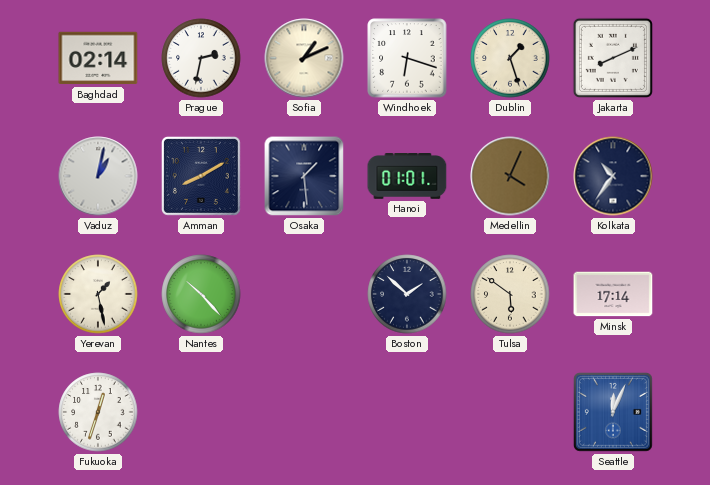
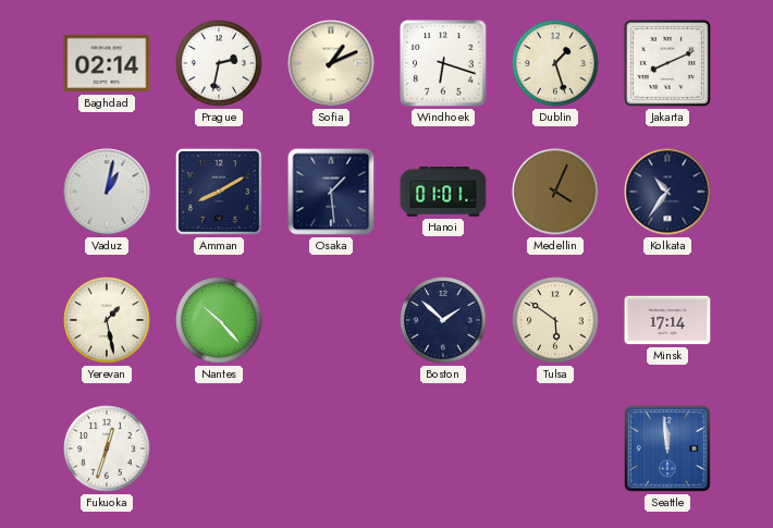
Seattle: 12:04 -> 11:59 (667, 449)
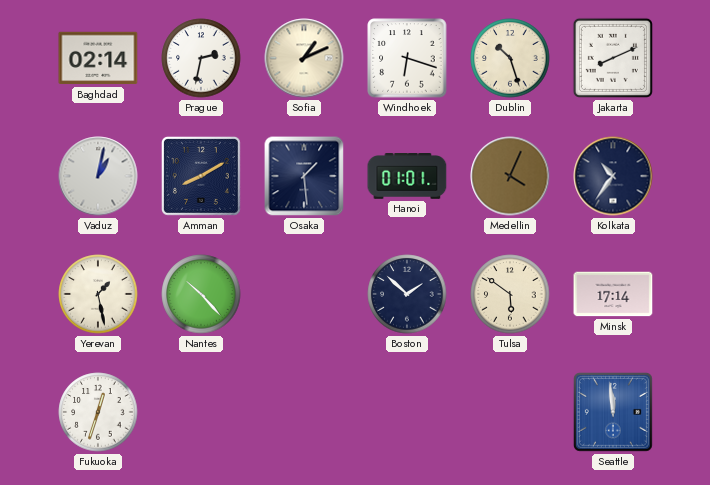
Dublin: 1:27 -> 10:27 (510, 58)
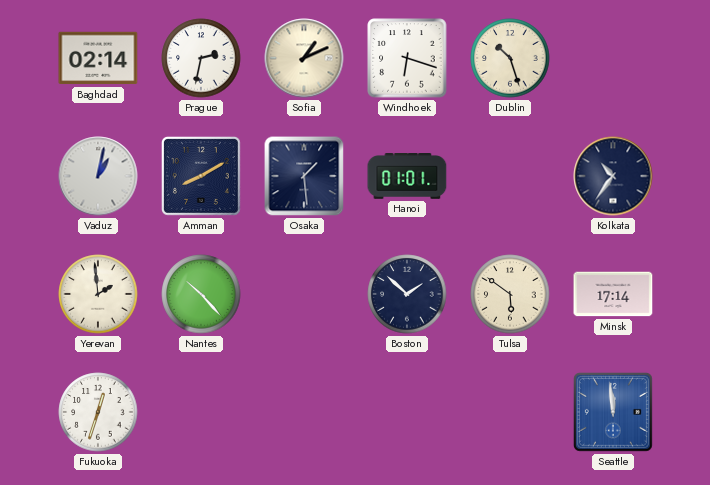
Jakarta: 8:11 -> none (613, 58)
Medellin: 4:04 -> none (510, 176)
Yerevan: 1:28 -> 1:59 (98, 294)
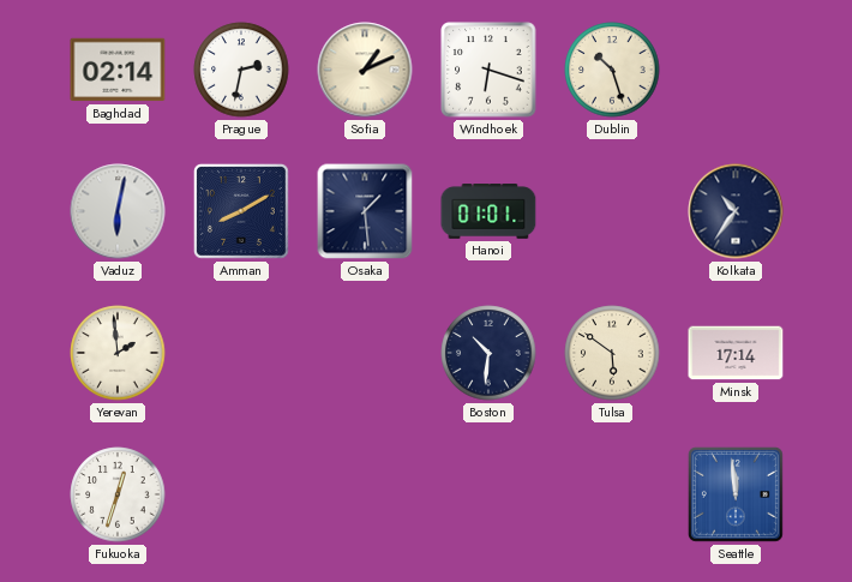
Vaduz: 1:02 -> 6:02 (118, 211)
Nantes: 10:23 -> none (201, 294)
Boston: 1:52 -> 10:31 (488, 353)
